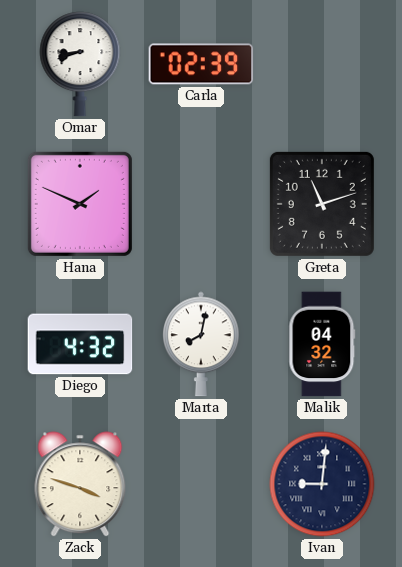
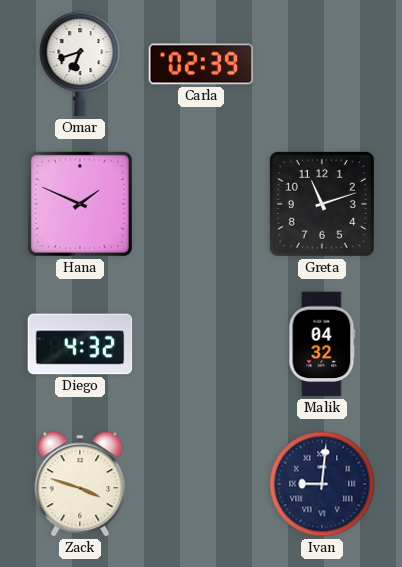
Omar: 8:42 -> 6:42 (80, 64)
Marta: 8:02 -> none (201, 344)
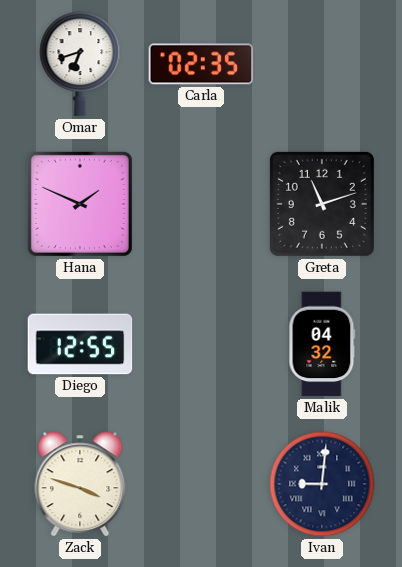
Carla: 02:39 -> 02:35 (201, 64)
Diego: 4:32 -> 12:55 (80, 344)
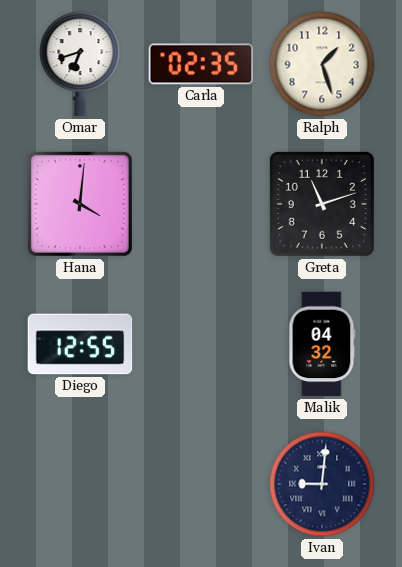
Ralph: none -> 1:27 (322, 64)
Hana: 1:49 -> 4:01 (80, 204)
Zack: 3:48 -> none (80, 484)
